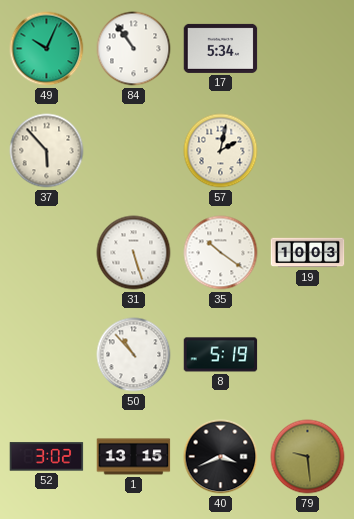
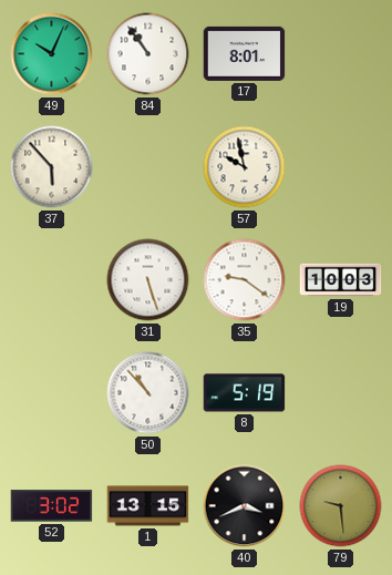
17: 5:34 -> 8:01 (245, 53)
57: 2:02 -> 9:58 (245, 167)
35: 10:21 -> 9:21 (245, 280)
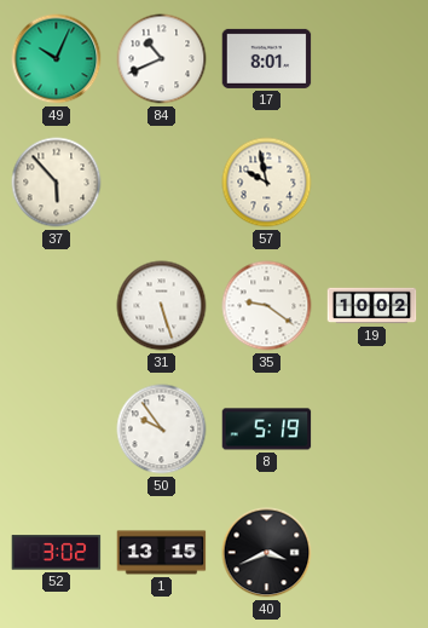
84: 10:54 -> 10:41 (162, 59)
19: 10:03 -> 10:02 (372, 306)
50: 10:53 -> 9:54 (162, 430)
79: 9:29 -> none (341, 506)
